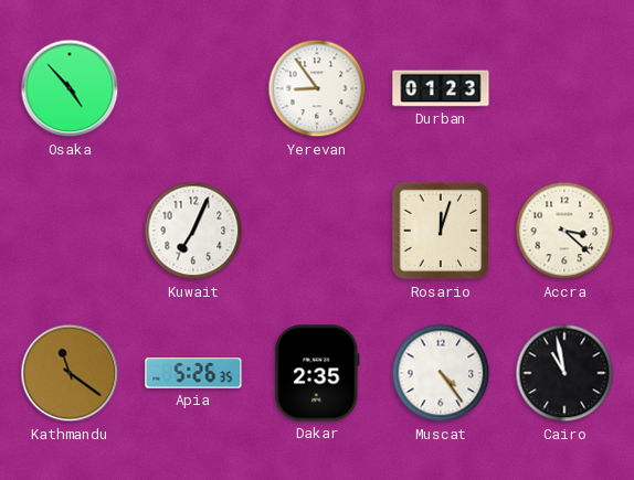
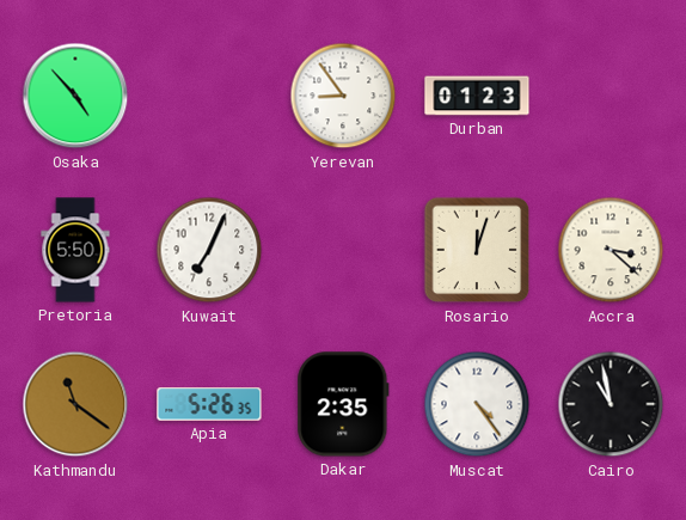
Pretoria: none -> 5:50 (75, 250)
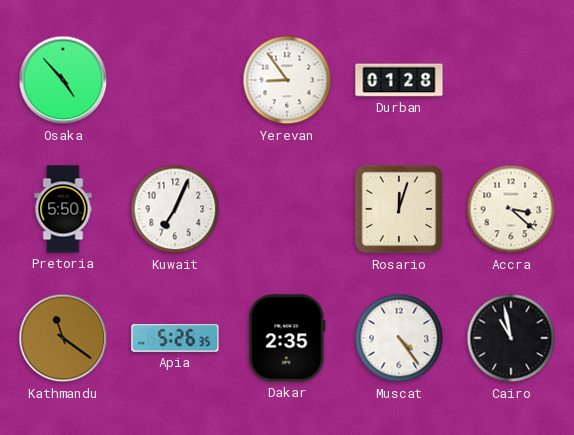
Durban: 01:23 -> 01:28 (399, 80)
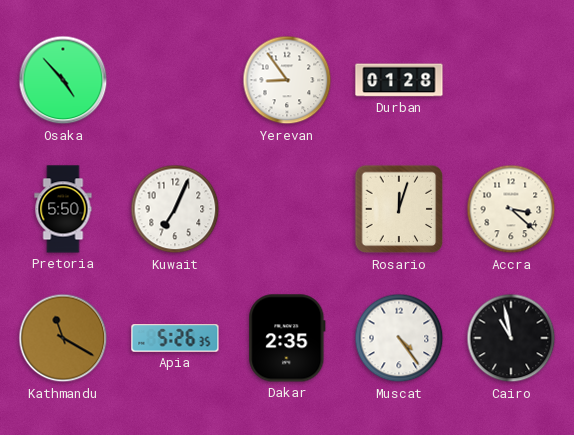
Kathmandu: 11:21 -> 11:20 (63, 338)
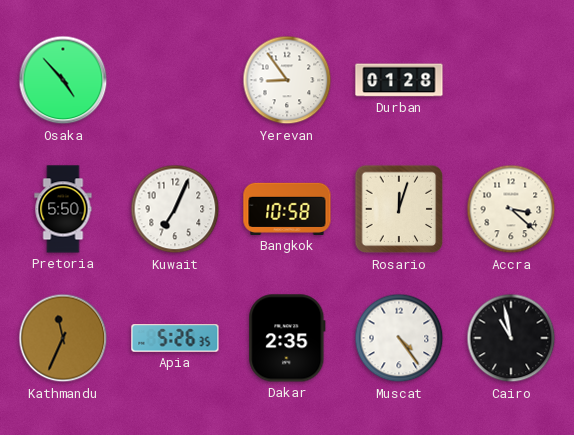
Bangkok: none -> 10:58 (287, 209)
Kathmandu: 11:20 -> 11:34 (63, 338)
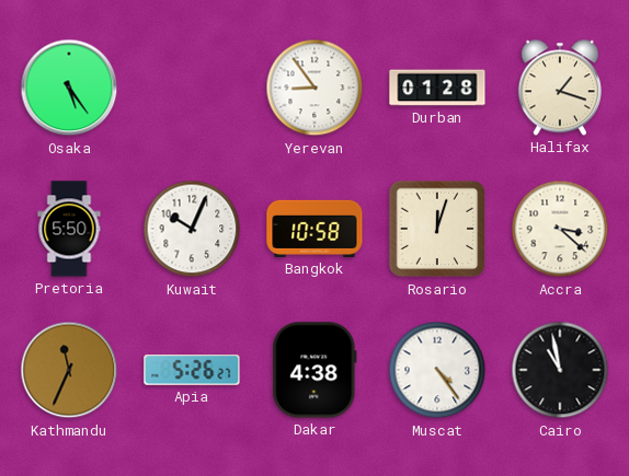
Osaka: 4:53 -> 5:24 (69, 88)
Halifax: none -> 1:18 (560, 88)
Kuwait: 7:04 -> 10:04 (192, 229)
Apia: 5:26:35 -> 5:26:27 (192, 370)
Dakar: 2:35 -> 4:38 (314, 370)
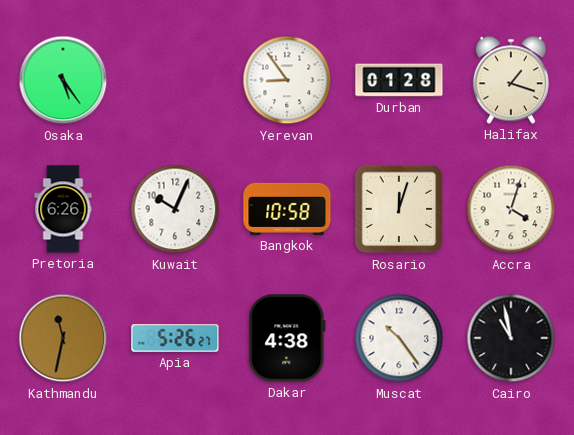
Pretoria: 5:50 -> 6:26 (63, 209)
Accra: 3:22 -> 4:03 (511, 209)
Kathmandu: 11:34 -> 11:32 (63, 338)
Muscat: 4:24 -> 10:24 (399, 338)
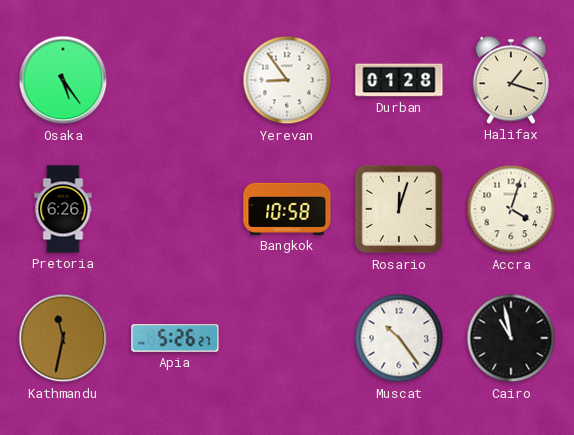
Kuwait: 10:04 -> none (175, 209)
Dakar: 4:38 -> none (287, 338)
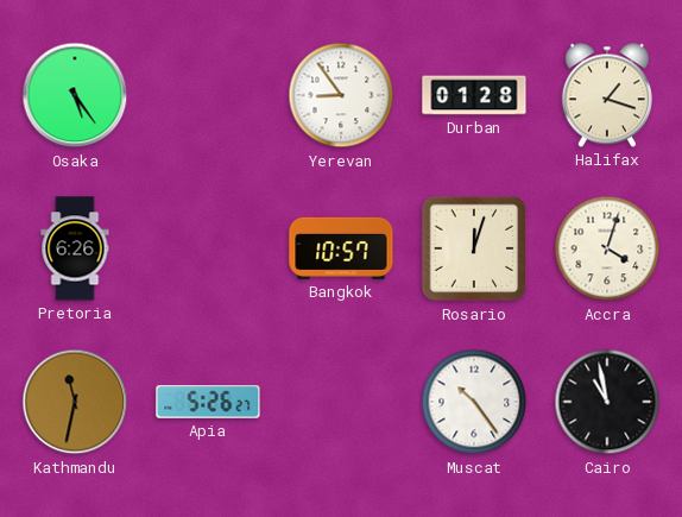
Bangkok: 10:58 -> 10:57 (341, 248)
